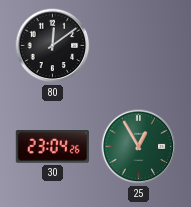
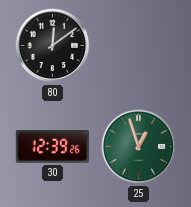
30: 23:04 -> 12:39 (52, 147)
25: 12:55 -> 12:57 (139, 147)
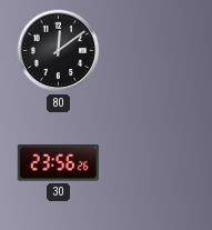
30: 12:39 -> 23:56 (58, 163)
25: 12:57 -> none (139, 147)
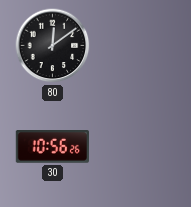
30: 23:56 -> 10:56 (52, 147)
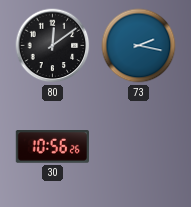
73: none -> 2:17 (139, 46)
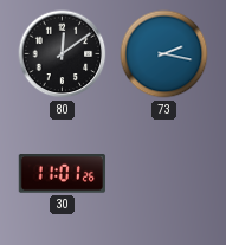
30: 10:56 -> 11:01 (62, 174)
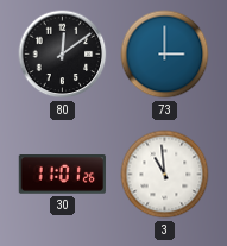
73: 2:17 -> 3:00 (165, 55)
3: none -> 10:59 (165, 175)
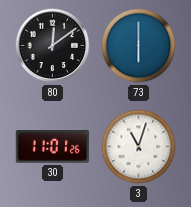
73: 3:00 -> 6:00 (139, 46)
3: 10:59 -> 11:03 (139, 147)
